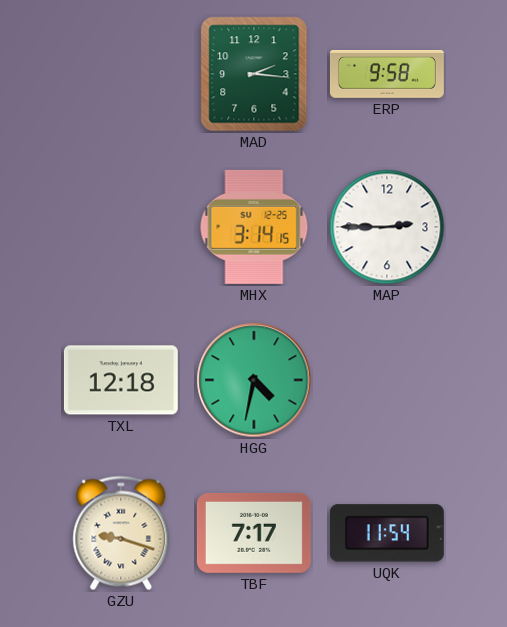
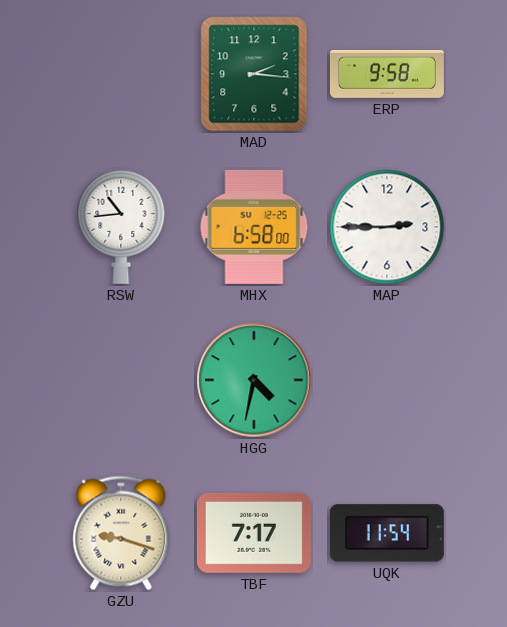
RSW: none -> 10:44 (121, 227)
MHX: 3:14 -> 6:58 (254, 227)
TXL: 12:18 -> none (121, 380)
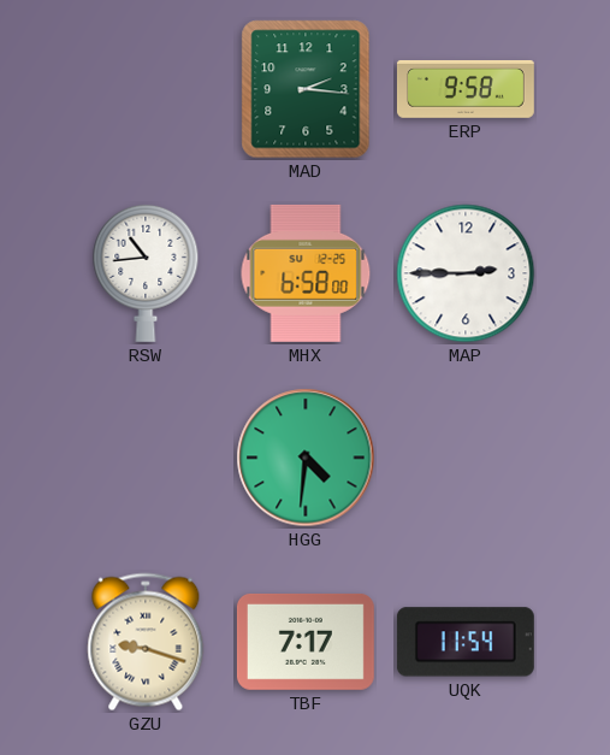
HGG: 4:32 -> 4:31 (306, 458)
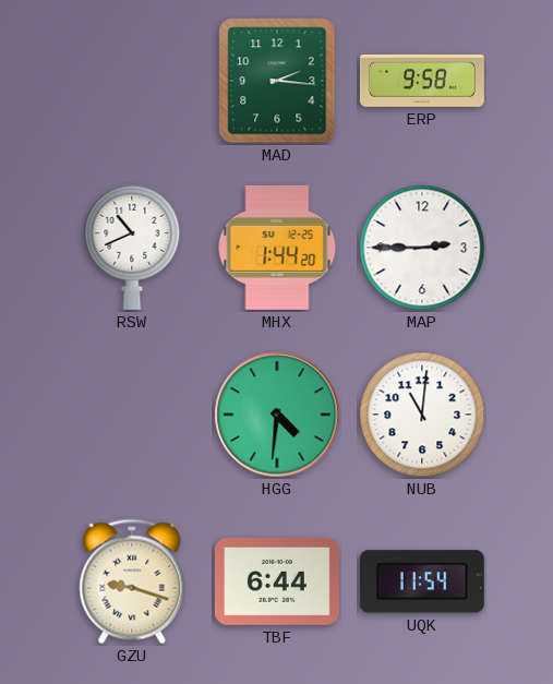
RSW: 10:44 -> 10:41 (132, 248)
MHX: 6:58 -> 1:44 (277, 248)
NUB: none -> 11:01 (422, 415)
TBF: 7:17 -> 6:44 (277, 581)
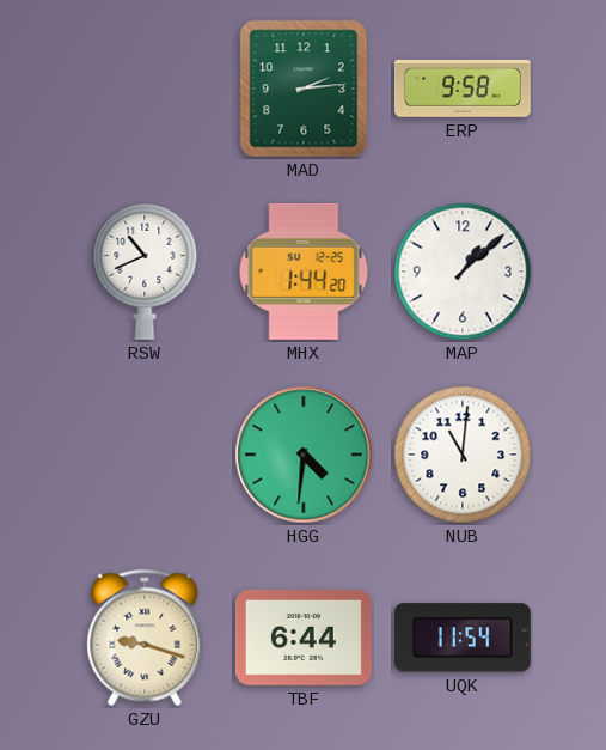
MAD: 2:16 -> 2:14 (304, 89)
MAP: 2:45 -> 1:08 (463, 272)
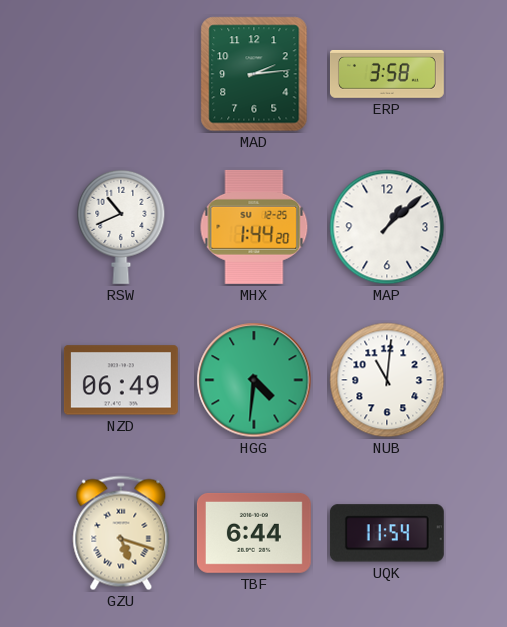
ERP: 9:58 -> 3:58 (387, 74)
NZD: none -> 06:49 (121, 380)
GZU: 9:18 -> 5:18 (121, 533)
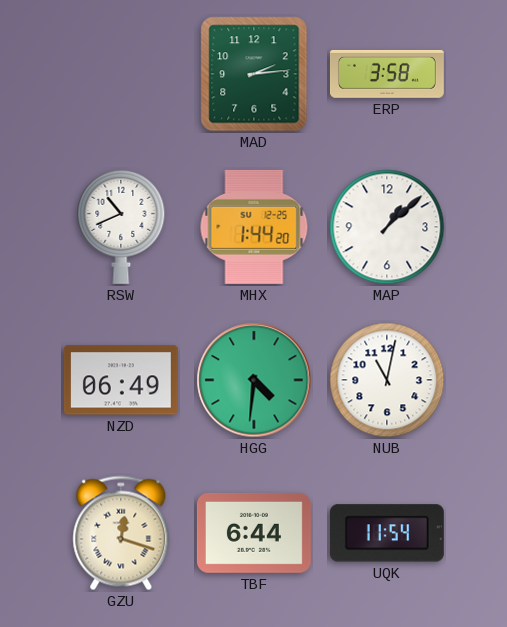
NUB: 11:01 -> 11:02 (387, 380)
GZU: 5:18 -> 12:18 (121, 533)
